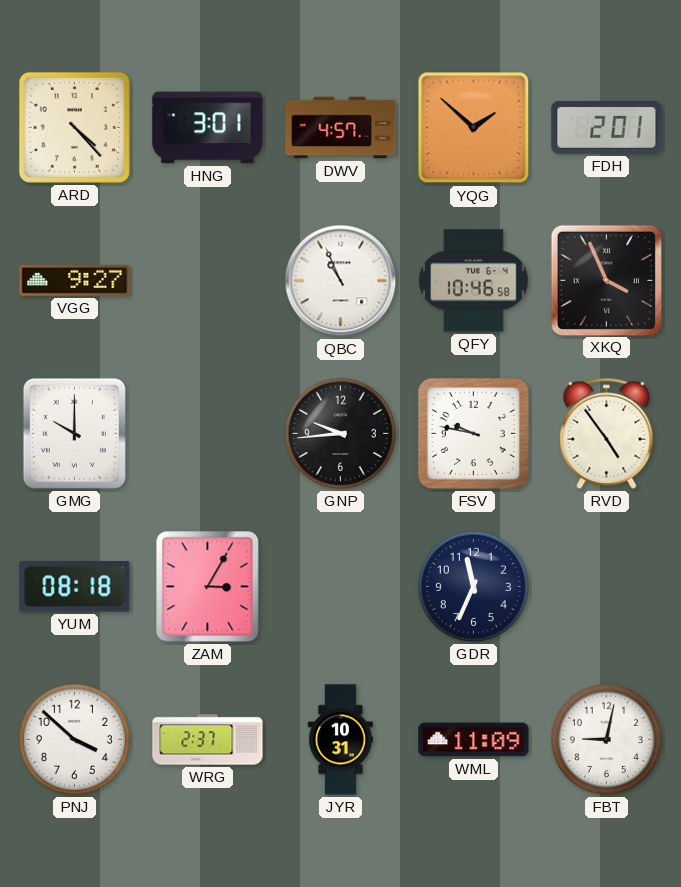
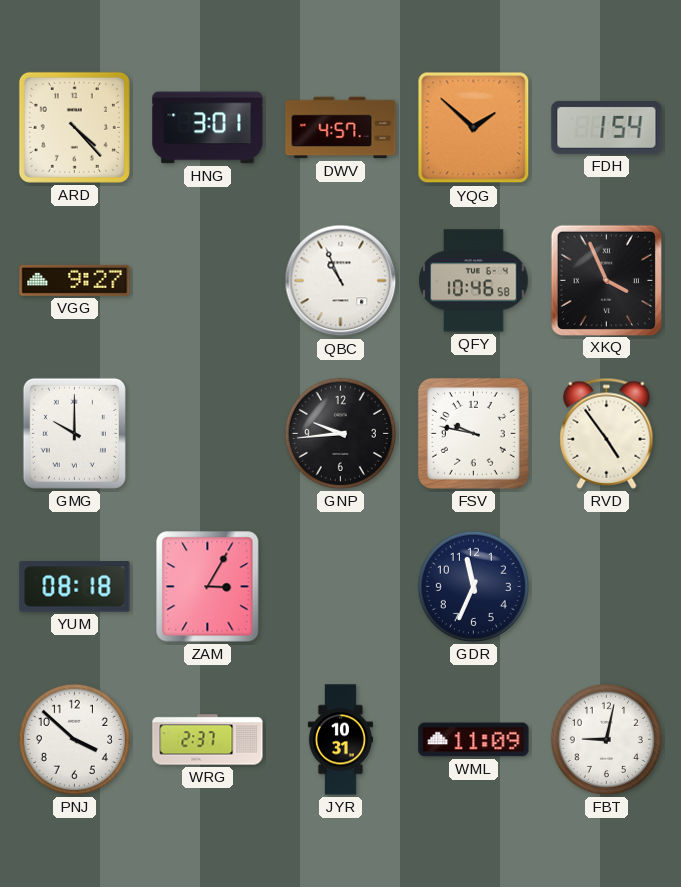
FDH: 2:01 -> 1:54 (607, 127)
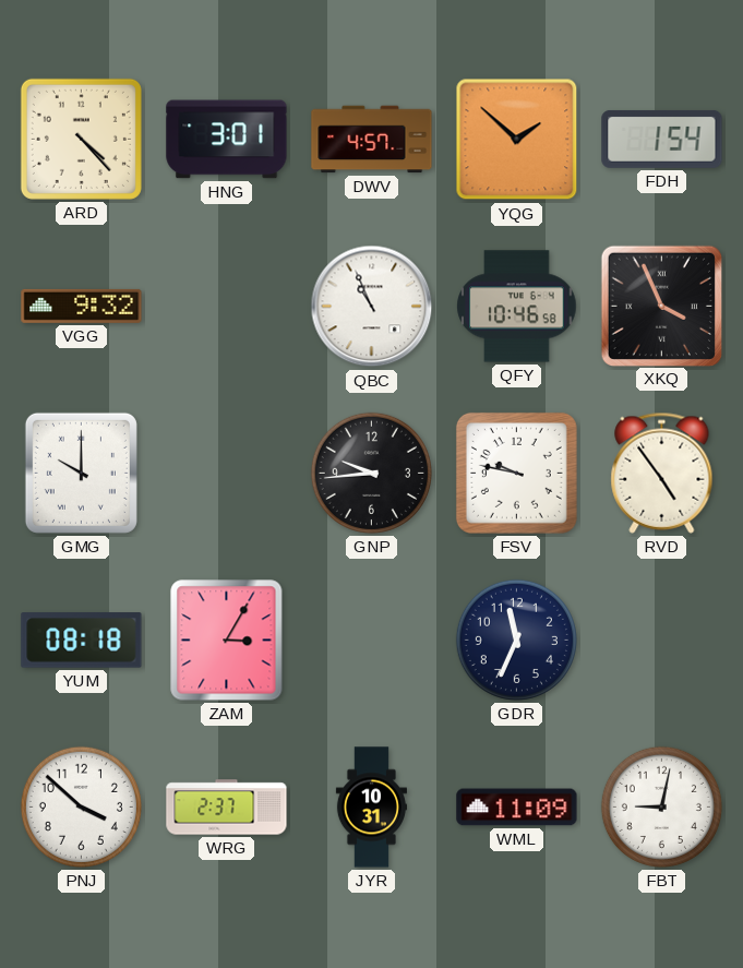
VGG: 9:27 -> 9:32 (82, 306)
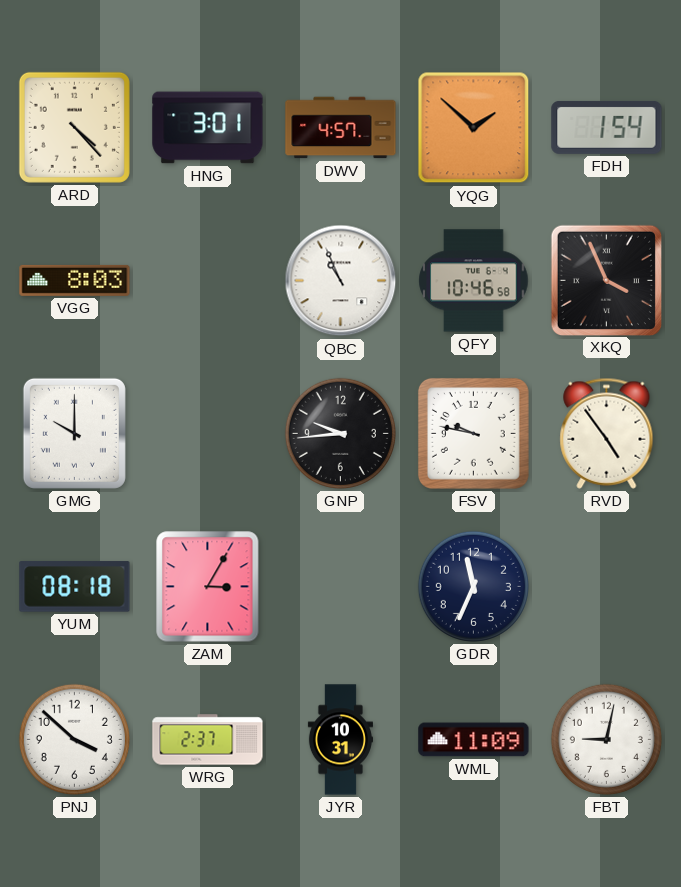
VGG: 9:32 -> 8:03 (75, 280)
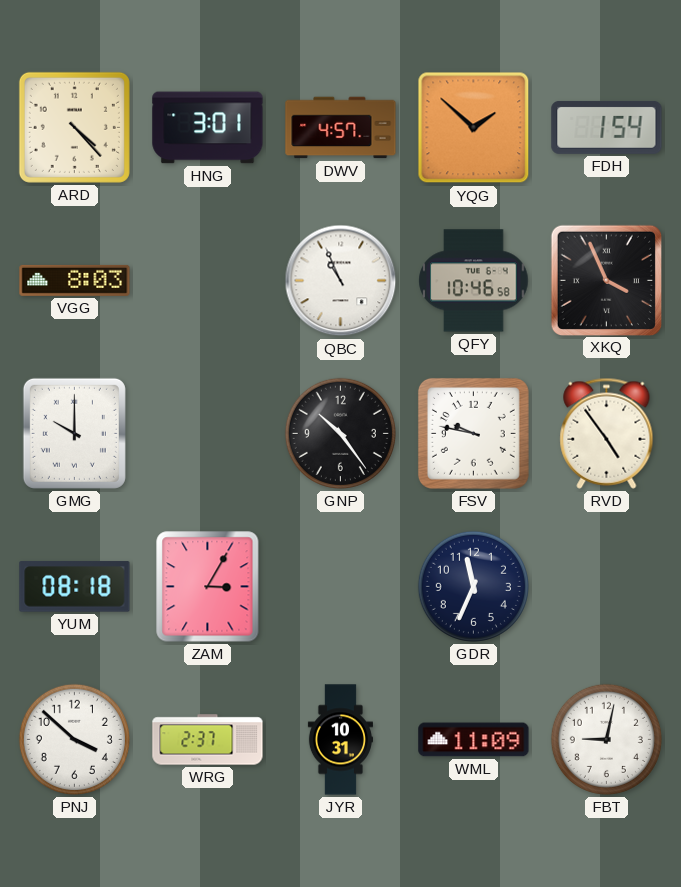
GNP: 9:44 -> 10:24 (340, 433)
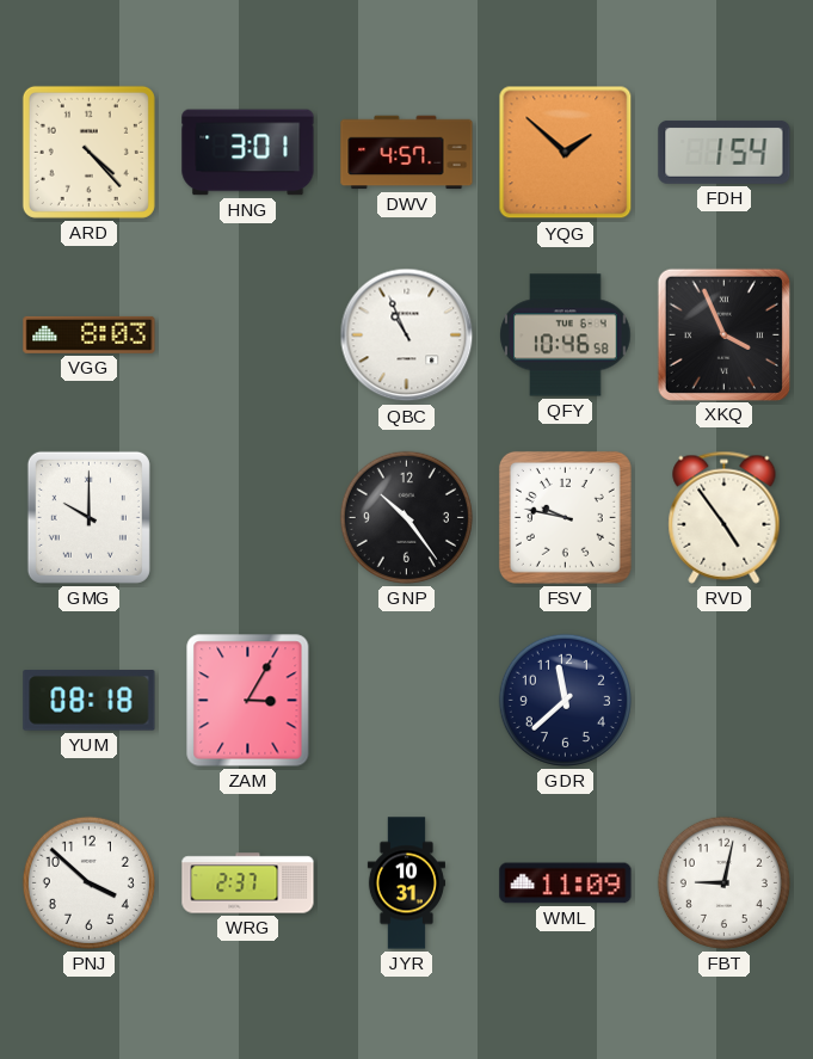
GDR: 11:34 -> 11:38 (565, 700)
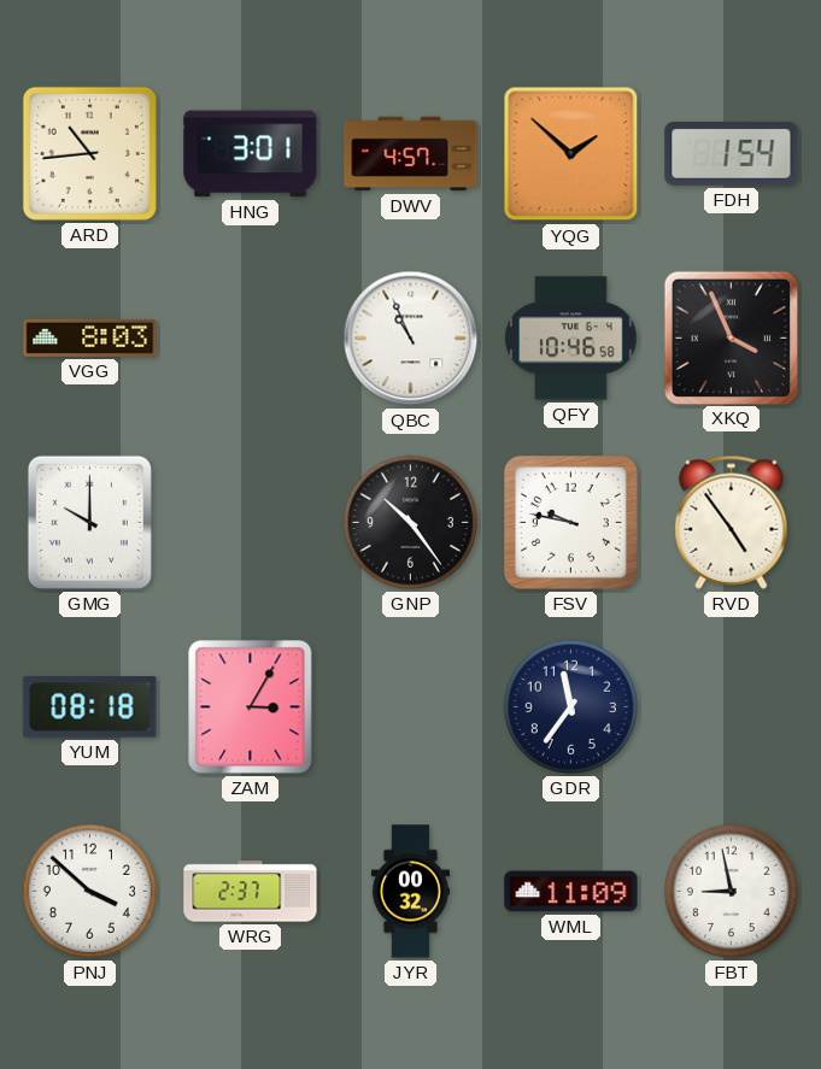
ARD: 4:23 -> 10:44 (89, 153)
GDR: 11:38 -> 11:36 (570, 706)
JYR: 10:31 -> 00:32 (410, 892)
FBT: 9:02 -> 8:58 (731, 891)
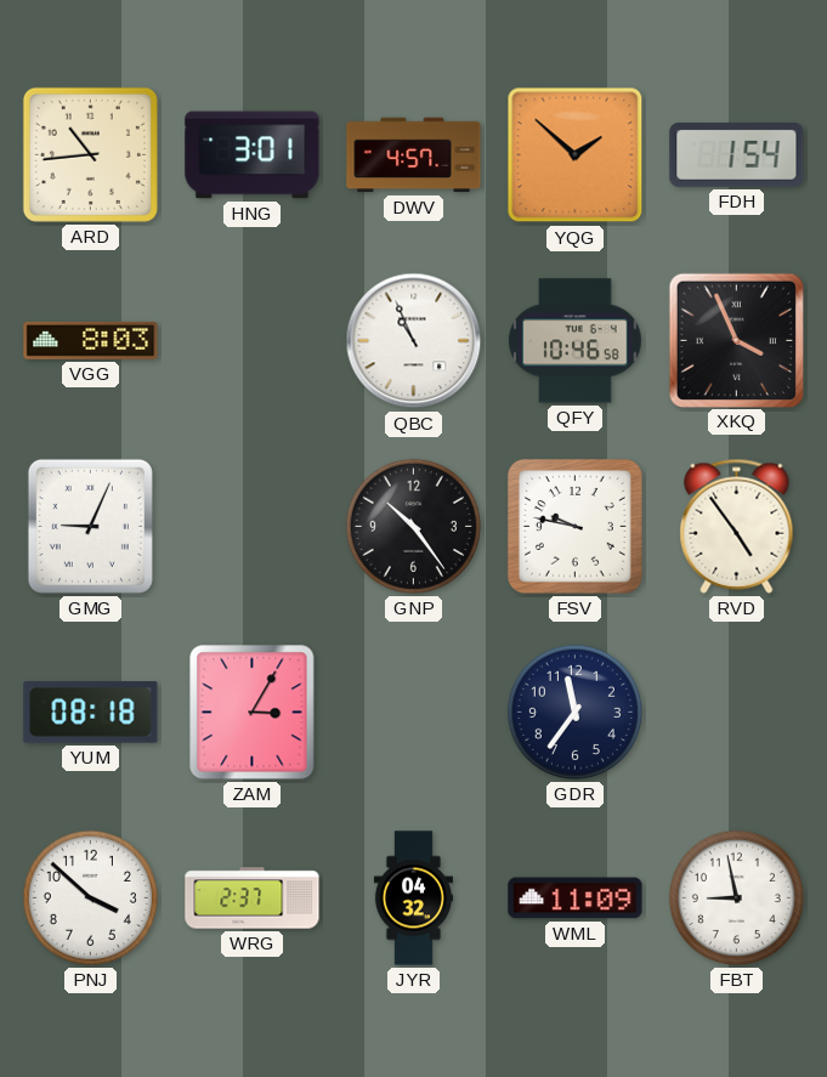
GMG: 10:00 -> 9:04 (90, 526)
JYR: 00:32 -> 04:32 (413, 899)
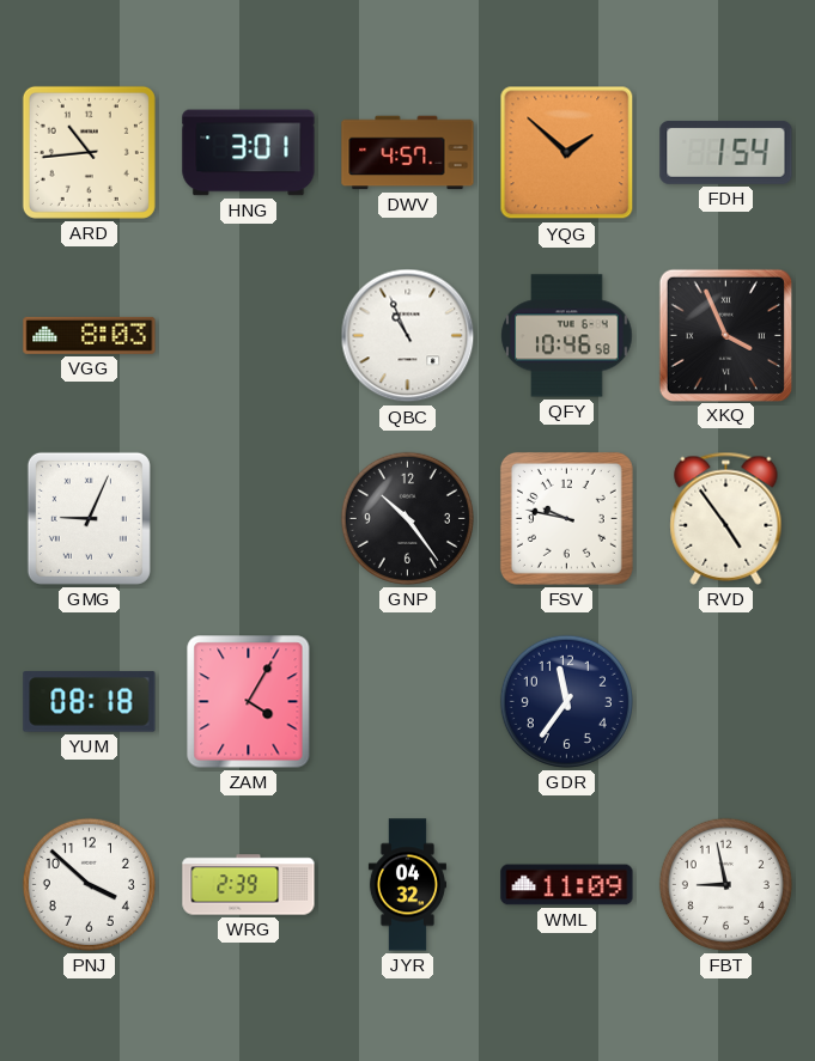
ZAM: 3:05 -> 4:05 (249, 702)
WRG: 2:37 -> 2:39 (249, 885)
